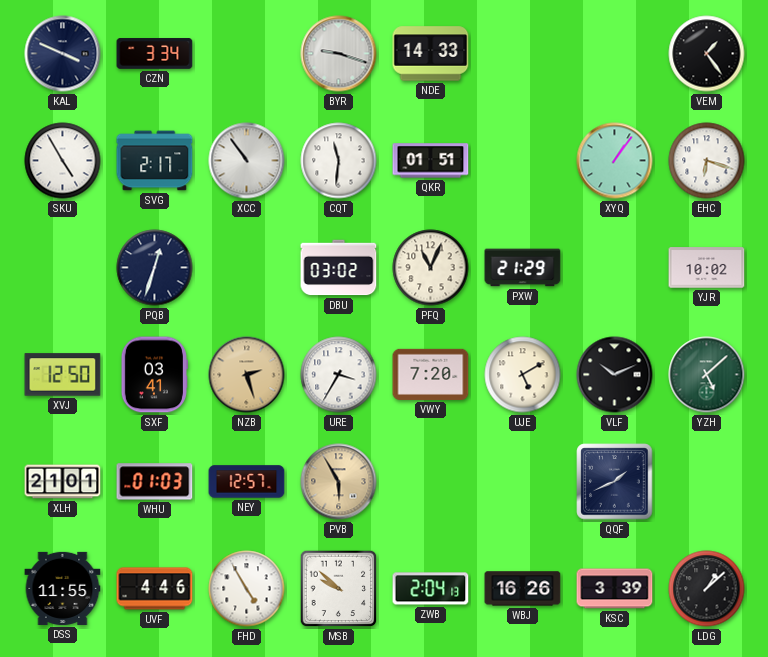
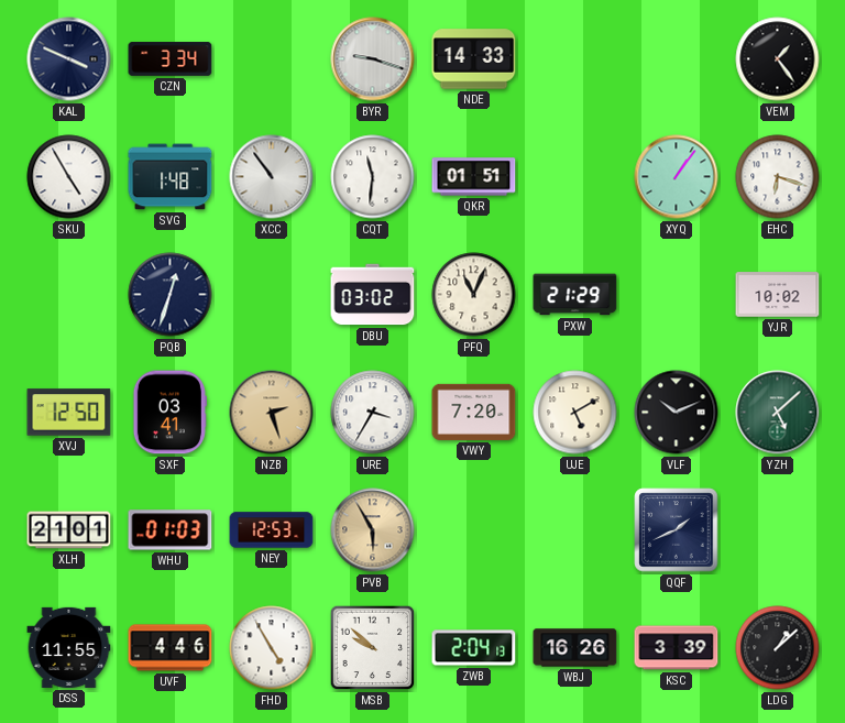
SVG: 2:17 -> 1:48 (171, 177)
NEY: 12:57 -> 12:53 (272, 530)
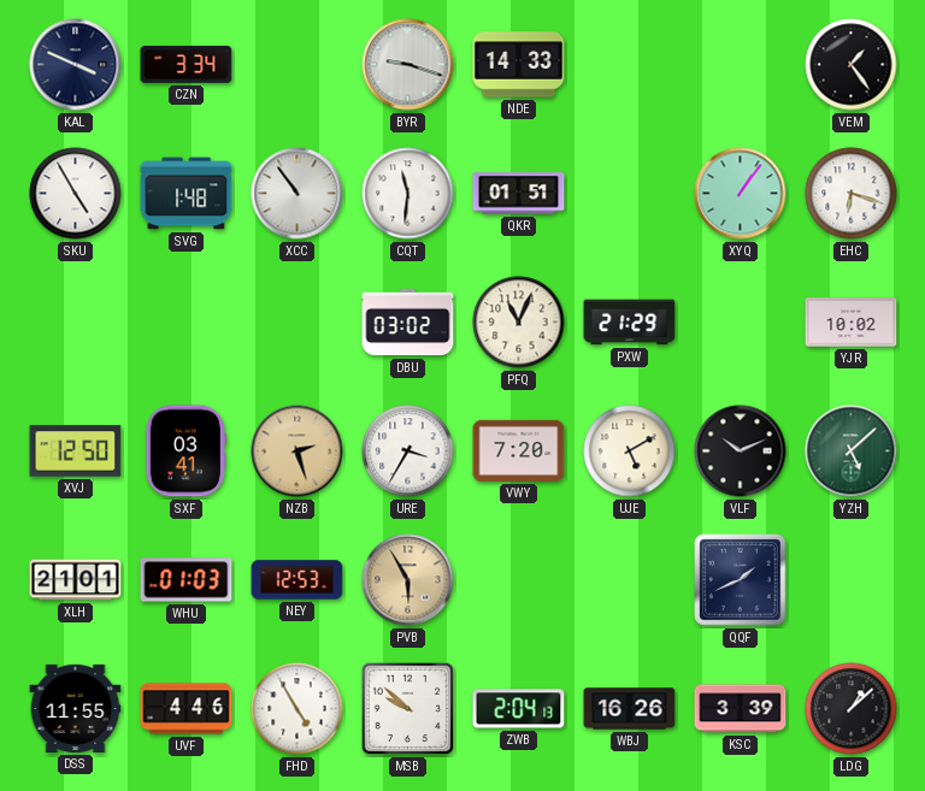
PQB: 12:33 -> none (171, 295)
